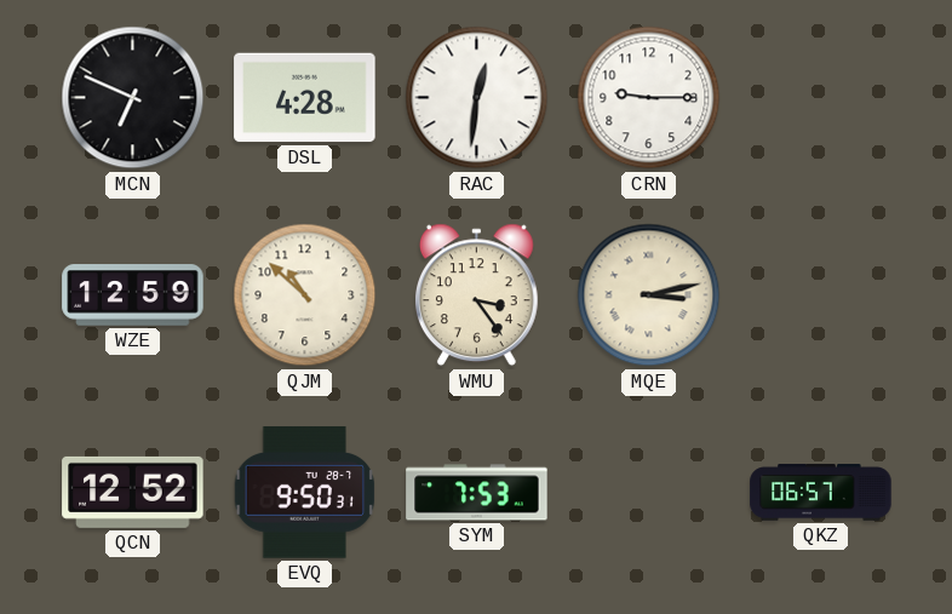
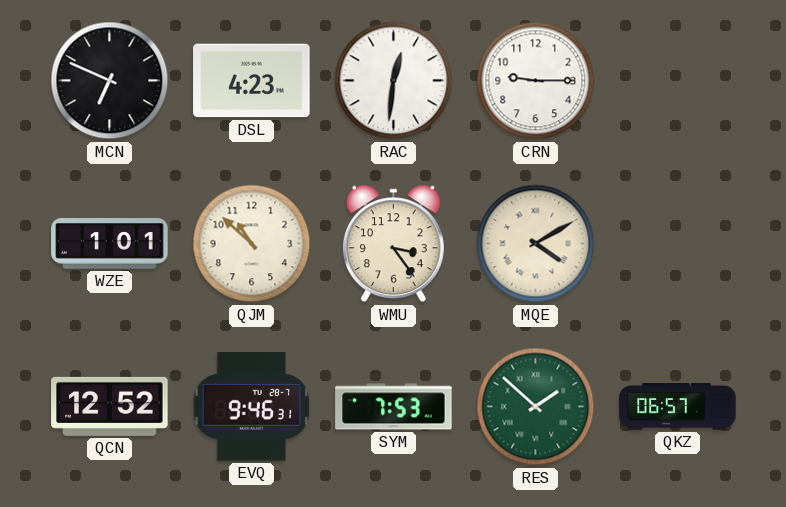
DSL: 4:28 -> 4:23 (252, 81)
WZE: 12:59 -> 1:01 (110, 244)
MQE: 3:13 -> 4:10 (536, 244)
EVQ: 9:50 -> 9:46 (252, 407)
RES: none -> 1:52 (536, 407)
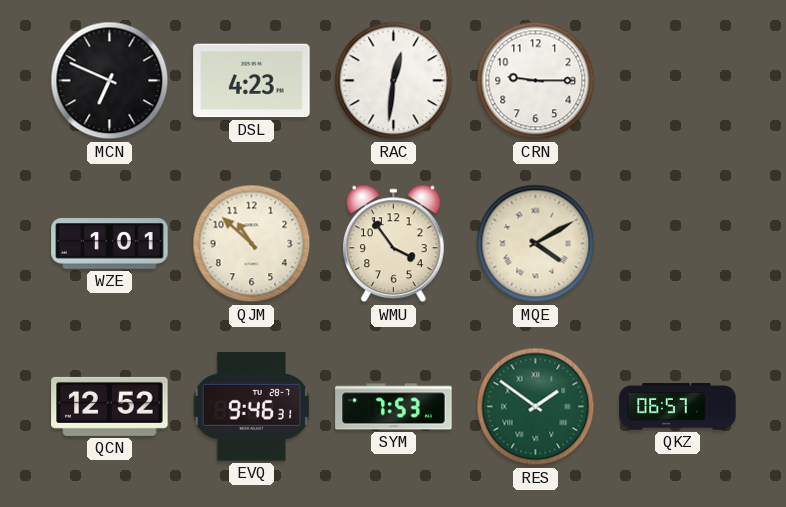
WMU: 3:24 -> 3:54 (393, 244)
RES: 1:52 -> 1:51 (536, 407)
